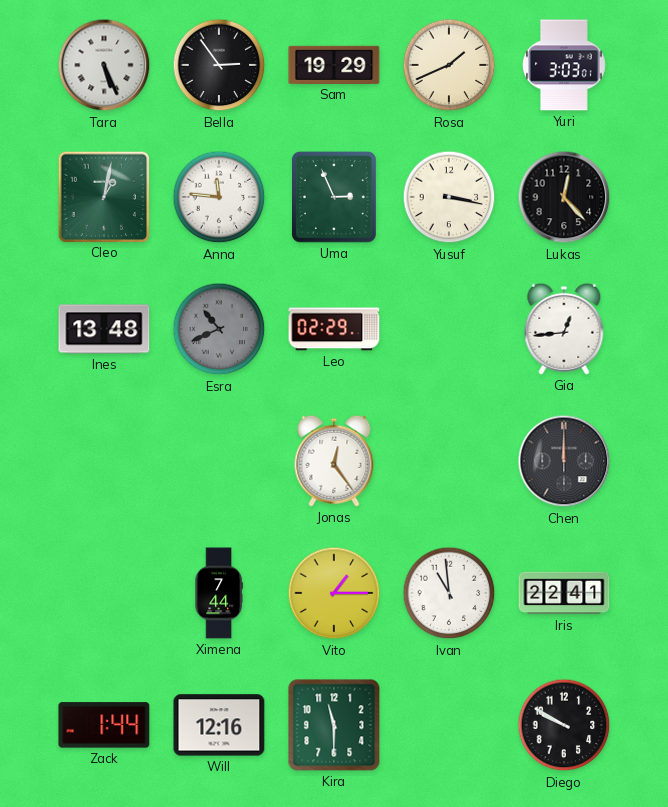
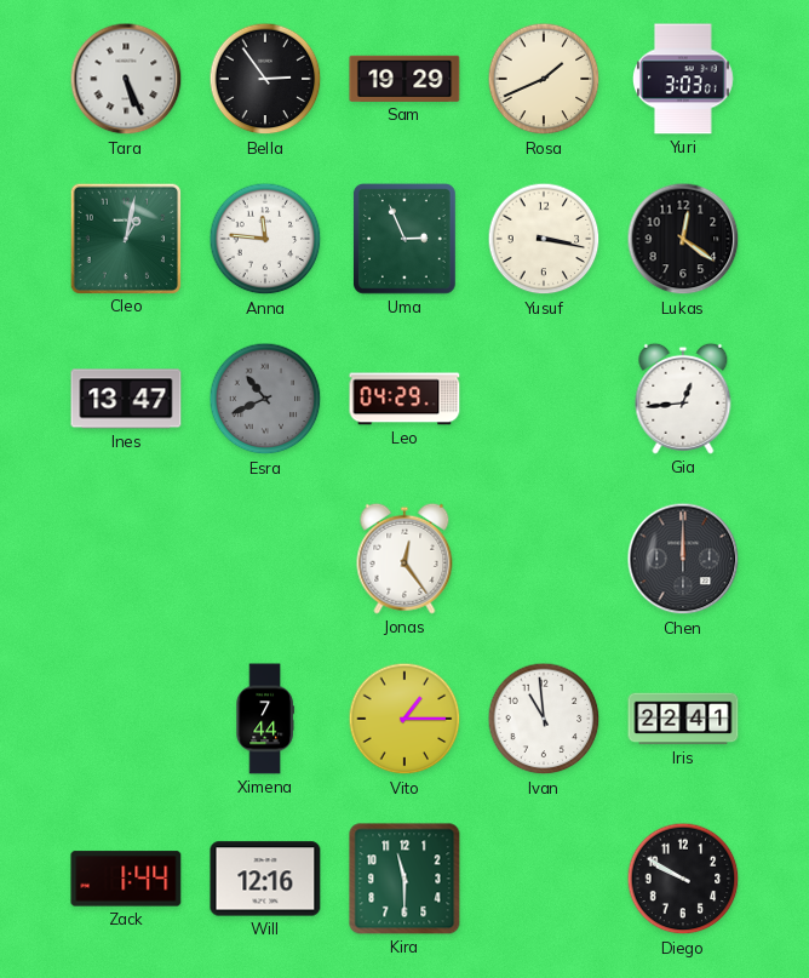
Lukas: 12:23 -> 12:21 (683, 239)
Ines: 13:48 -> 13:47 (126, 399)
Leo: 02:29 -> 04:29 (404, 399)
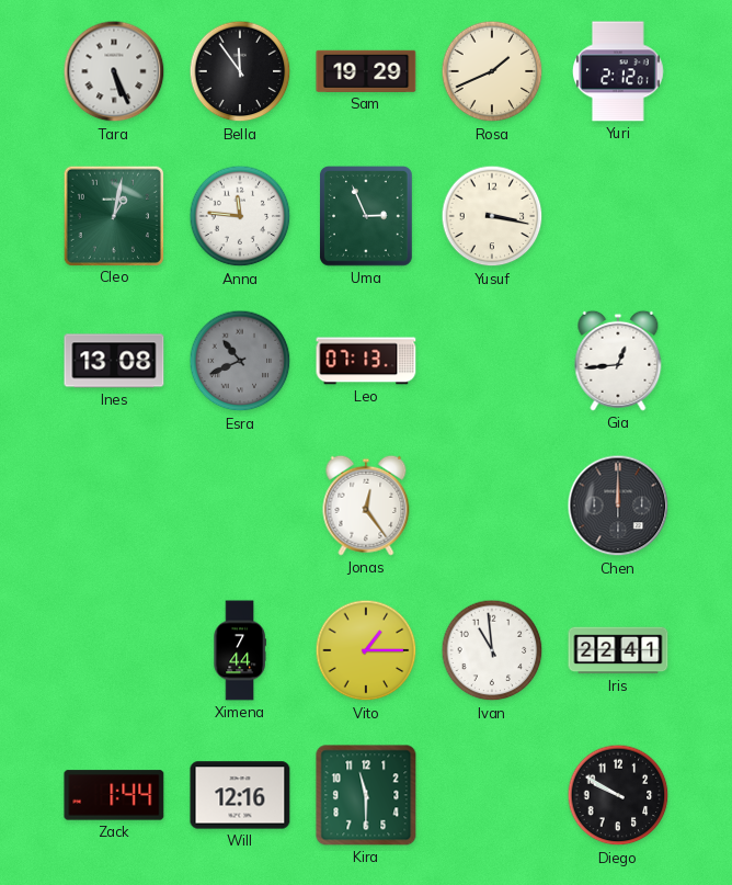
Bella: 2:54 -> 11:54 (240, 71)
Yuri: 3:03 -> 2:12 (619, 71)
Lukas: 12:21 -> none (683, 239)
Ines: 13:47 -> 13:08 (114, 361)
Leo: 04:29 -> 07:13 (366, 361)
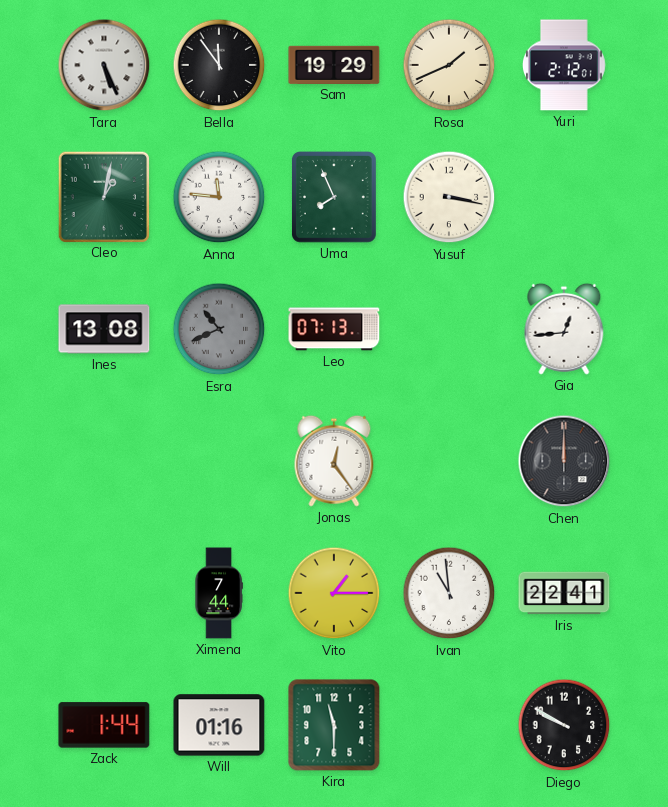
Uma: 2:56 -> 7:56 (334, 198)
Will: 12:16 -> 01:16 (219, 725)
